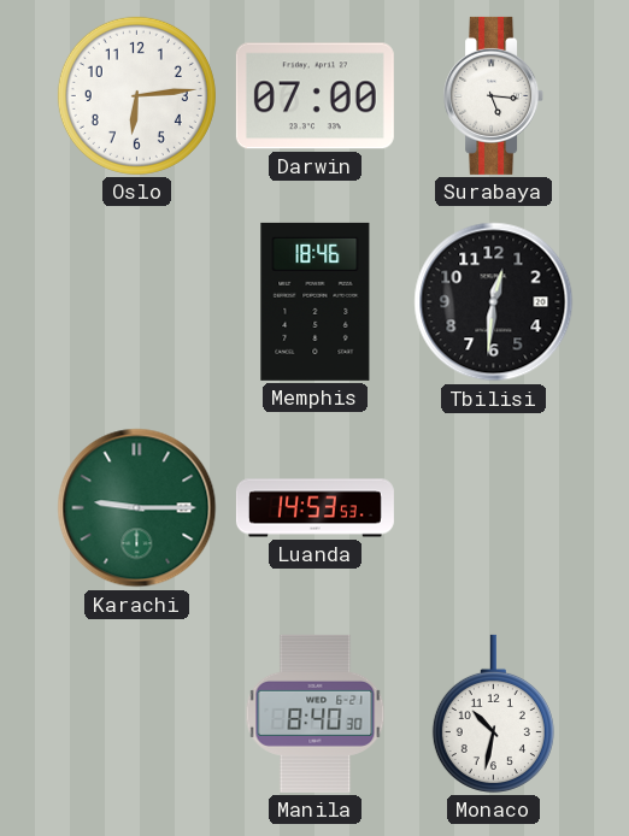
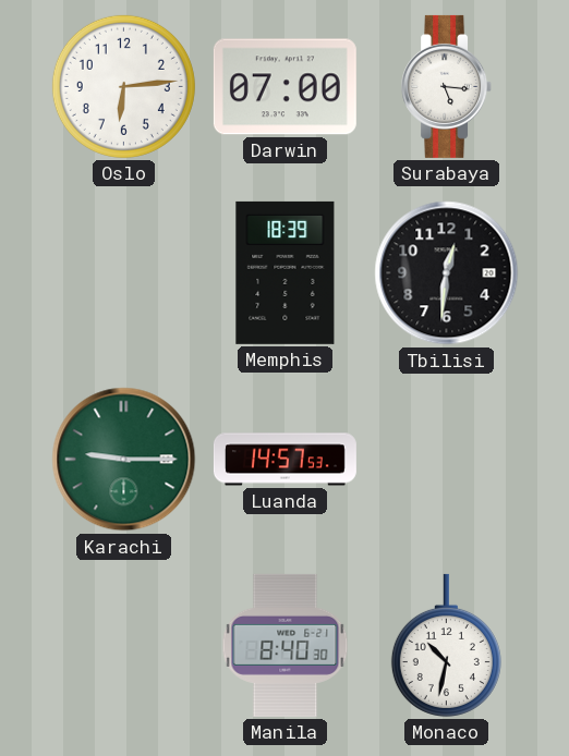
Memphis: 18:46 -> 18:39 (286, 272)
Luanda: 14:53 -> 14:57 (284, 460)
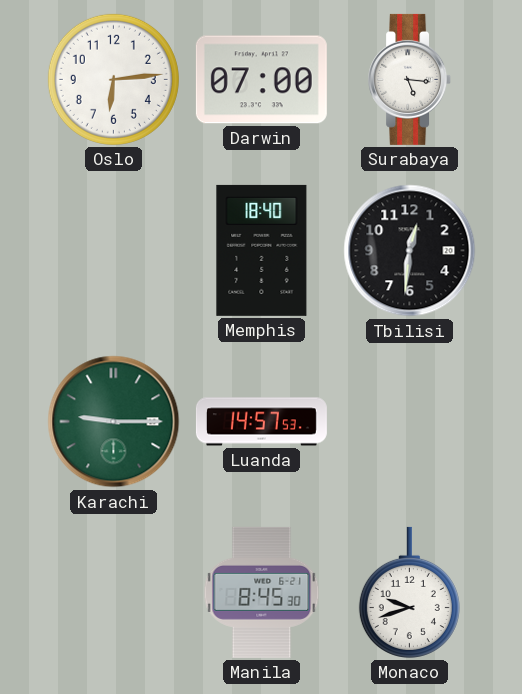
Memphis: 18:39 -> 18:40 (262, 250)
Manila: 8:40 -> 8:45 (262, 592)
Monaco: 10:32 -> 9:42 (409, 592)
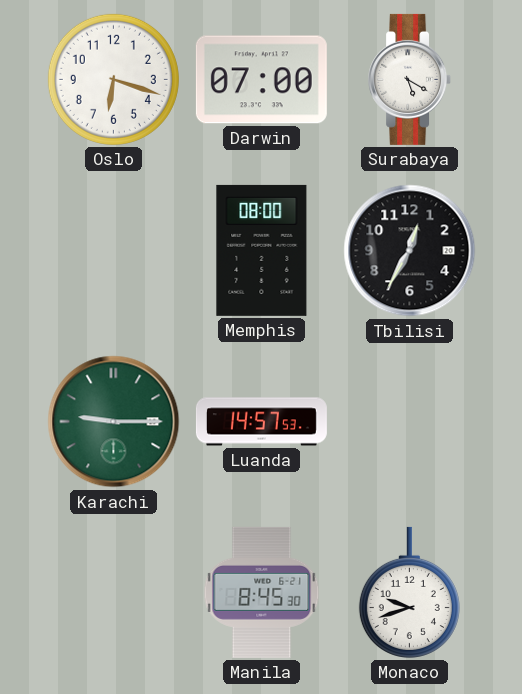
Oslo: 6:14 -> 6:18 (113, 79)
Surabaya: 5:16 -> 5:20 (410, 79)
Memphis: 18:40 -> 08:00 (262, 250)
Tbilisi: 12:31 -> 12:35 (410, 251)
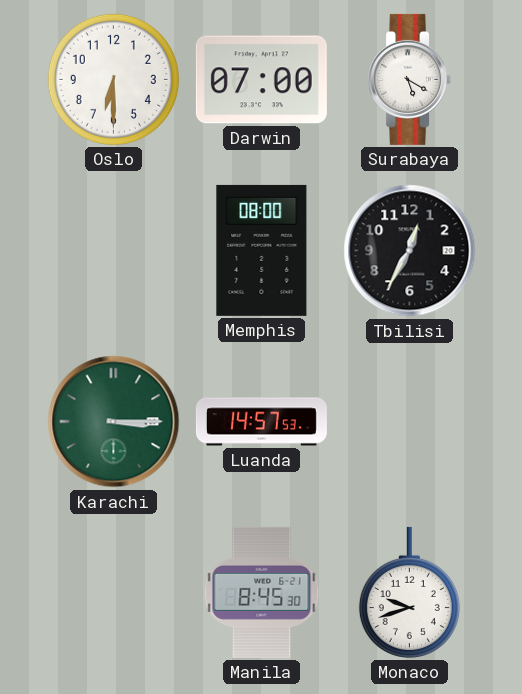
Oslo: 6:18 -> 6:30 (113, 79)
Karachi: 9:15 -> 3:15 (114, 422)
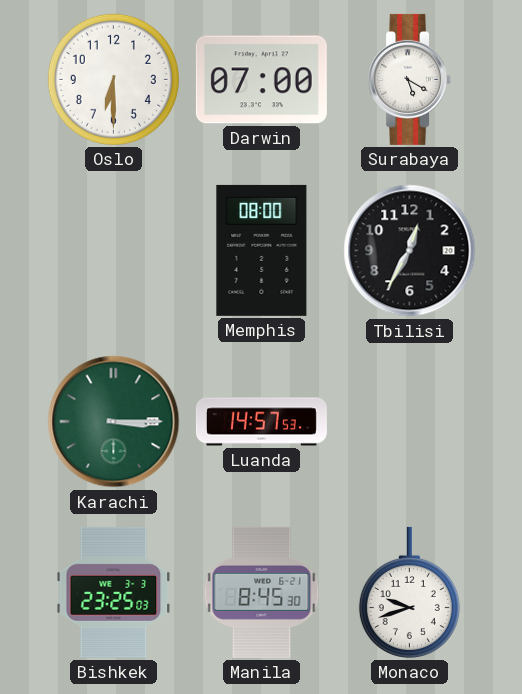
Bishkek: none -> 23:25 (114, 592)
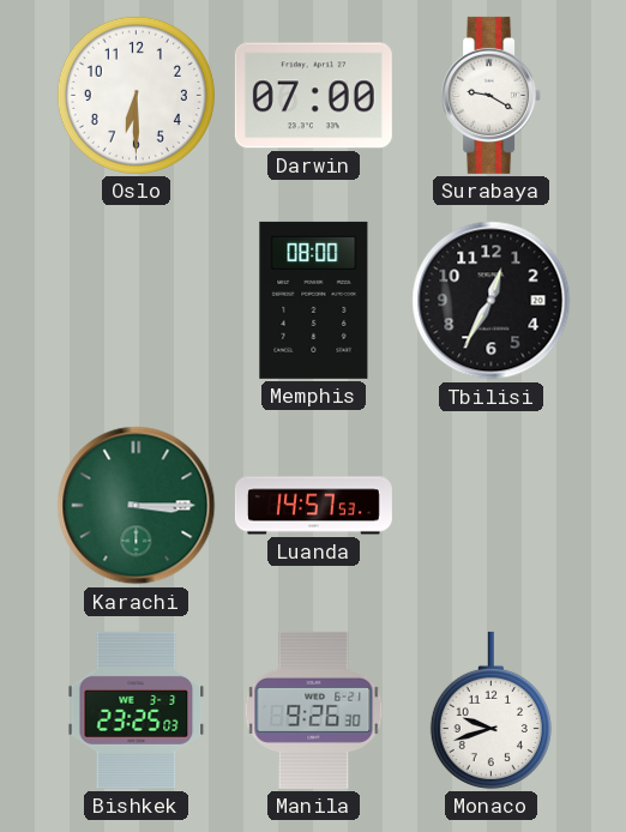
Surabaya: 5:20 -> 9:20 (492, 95)
Manila: 8:45 -> 9:26 (314, 710)
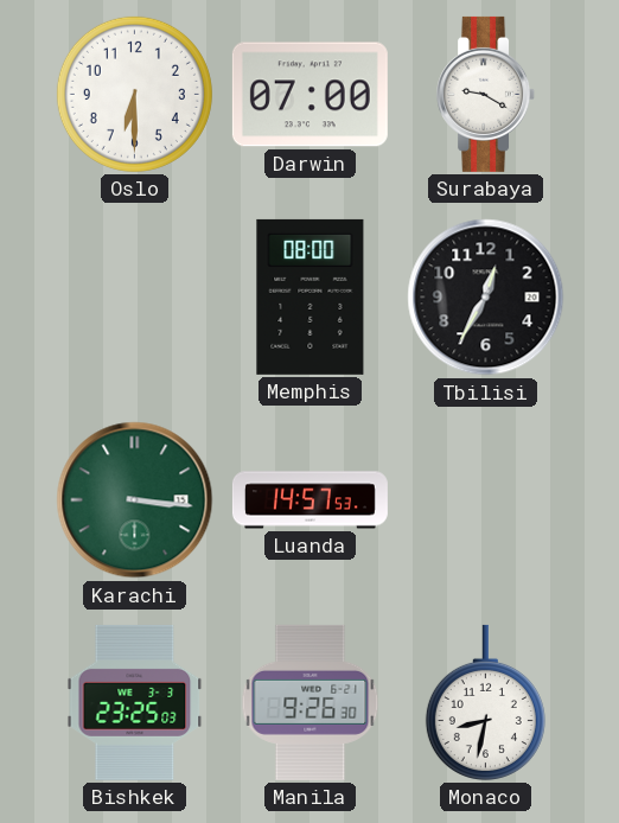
Karachi: 3:15 -> 3:16 (135, 500)
Monaco: 9:42 -> 8:32 (485, 702)
